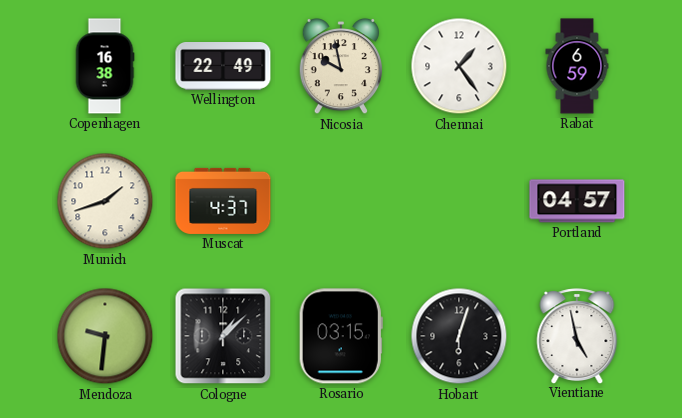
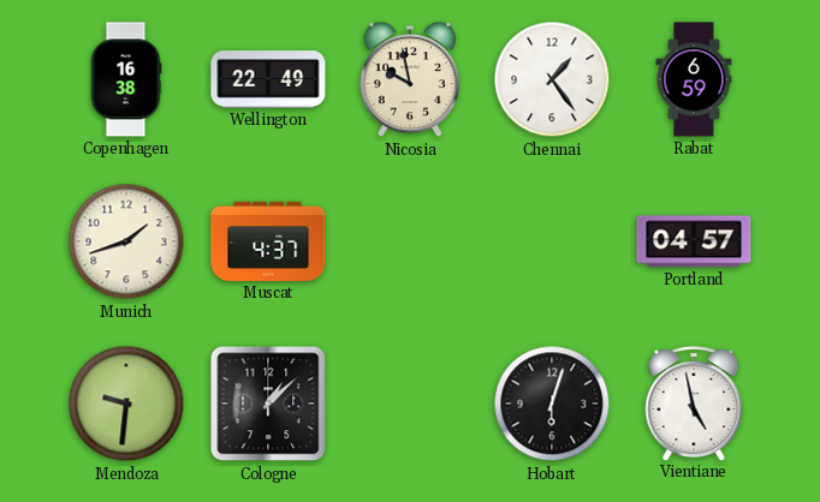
Rosario: 03:15 -> none (341, 336)
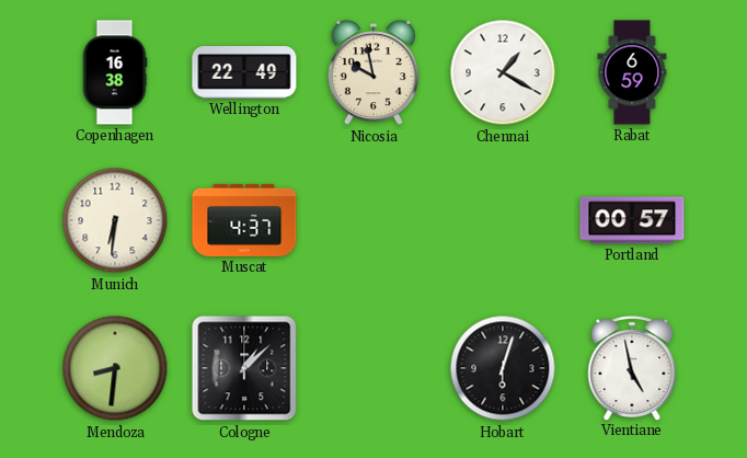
Chennai: 1:24 -> 1:20 (503, 72)
Munich: 1:42 -> 6:31 (115, 220)
Portland: 04:57 -> 00:57 (632, 220)
Mendoza: 9:31 -> 8:31 (115, 368)
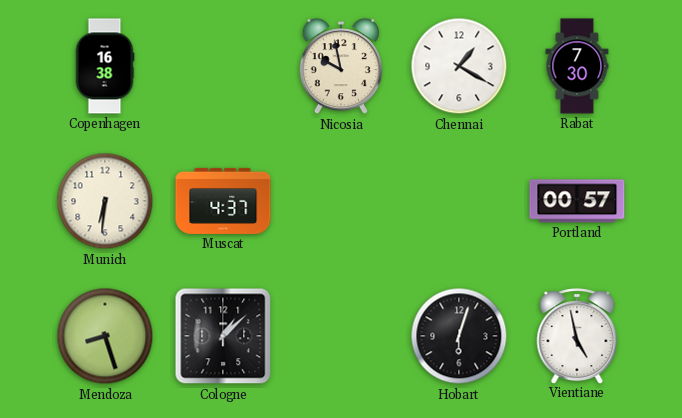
Wellington: 22:49 -> none (244, 73)
Rabat: 6:59 -> 7:30 (577, 66)
Mendoza: 8:31 -> 8:27 (105, 336)
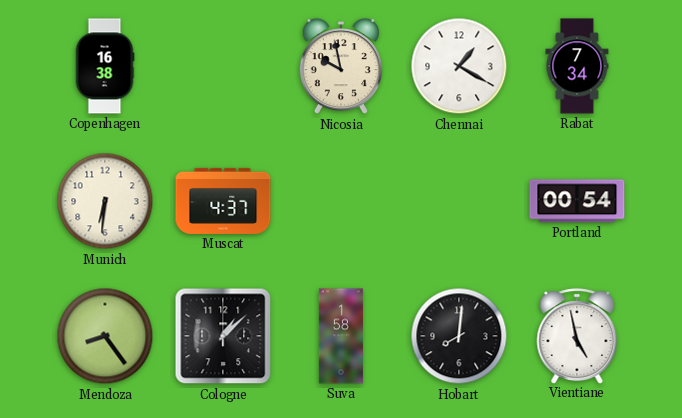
Rabat: 7:30 -> 7:34 (577, 66)
Portland: 00:57 -> 00:54 (577, 201)
Mendoza: 8:27 -> 8:24 (105, 336)
Suva: none -> 1:58 (341, 336)
Hobart: 6:03 -> 8:01 (459, 336)
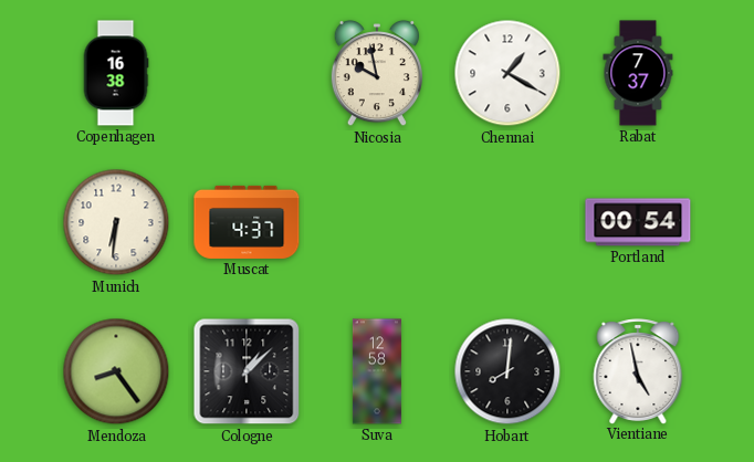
Rabat: 7:34 -> 7:37 (638, 73)
Suva: 1:58 -> 12:58 (377, 371)
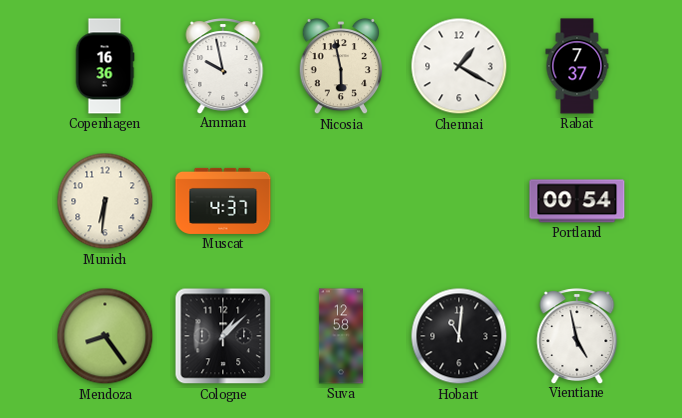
Copenhagen: 16:38 -> 16:36 (105, 66)
Amman: none -> 9:58 (223, 66)
Nicosia: 9:58 -> 5:58 (340, 66)
Hobart: 8:01 -> 11:01 (459, 336)
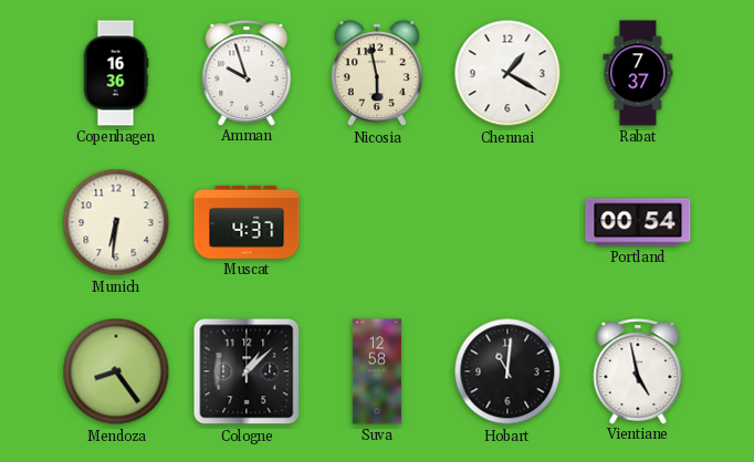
Amman: 9:58 -> 9:57 (247, 73)
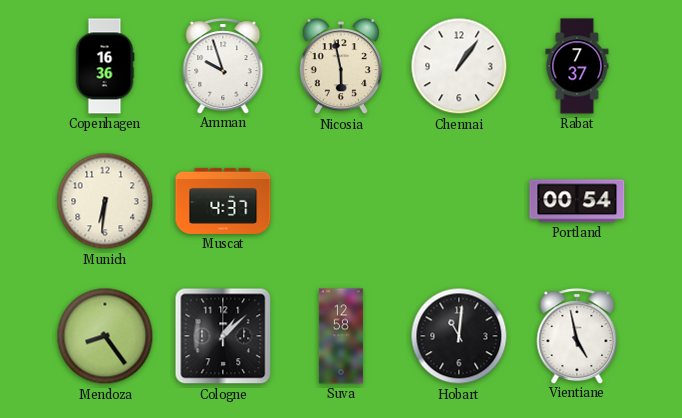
Chennai: 1:20 -> 1:06 (459, 66)
